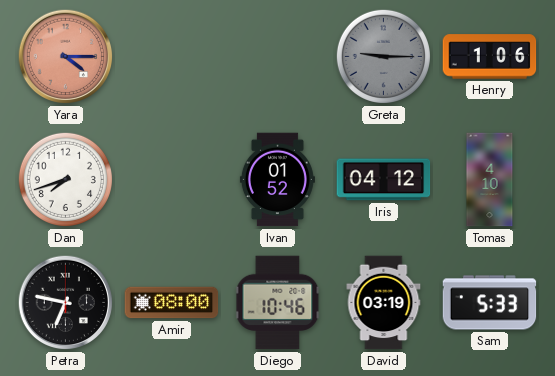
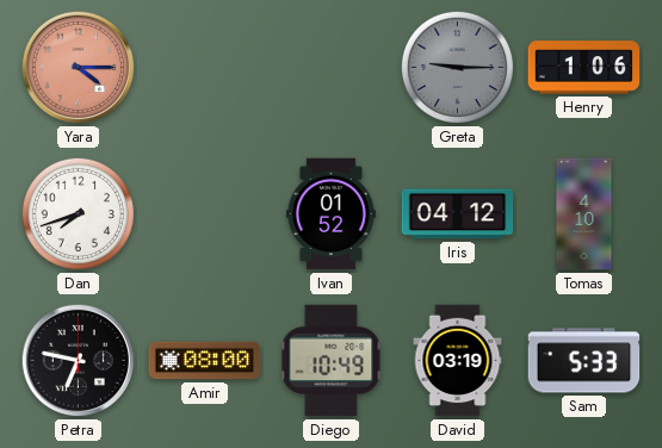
Diego: 10:46 -> 10:49 (332, 361)
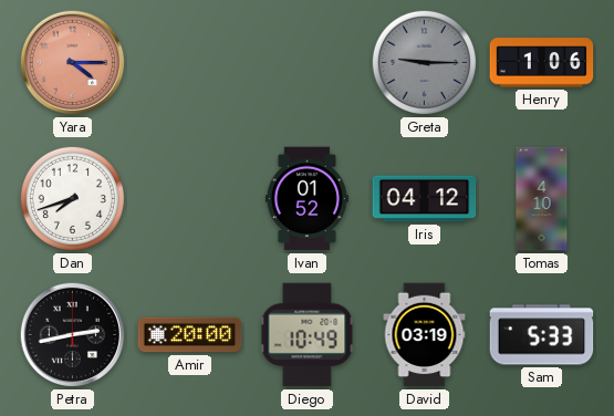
Petra: 6:47 -> 2:43 (73, 335)
Amir: 08:00 -> 20:00 (190, 335)
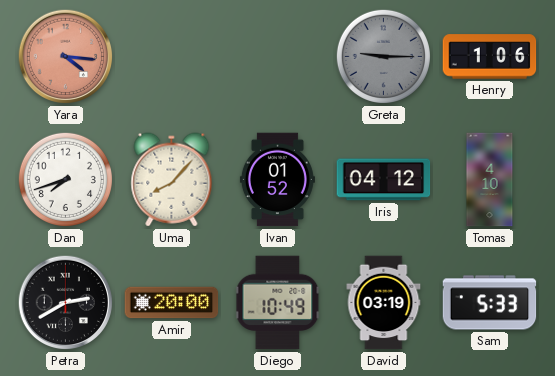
Yara: 4:15 -> 4:16 (66, 57)
Uma: none -> 8:07 (172, 180)
Petra: 2:43 -> 2:40 (66, 303)
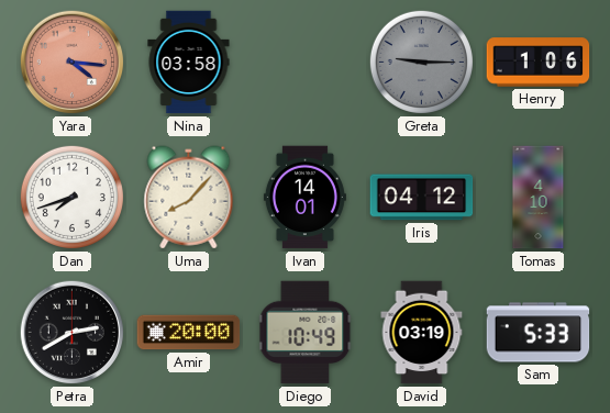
Nina: none -> 03:58 (189, 63)
Ivan: 01:52 -> 14:01 (304, 198)
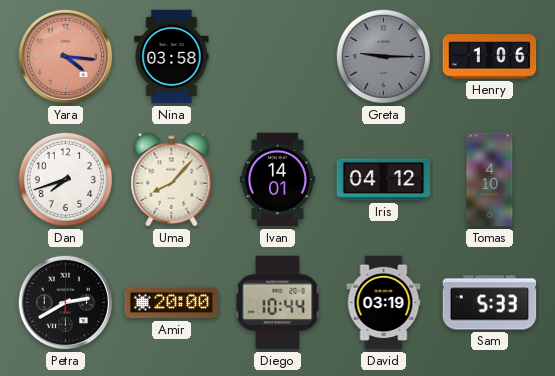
Diego: 10:49 -> 10:44 (278, 303)
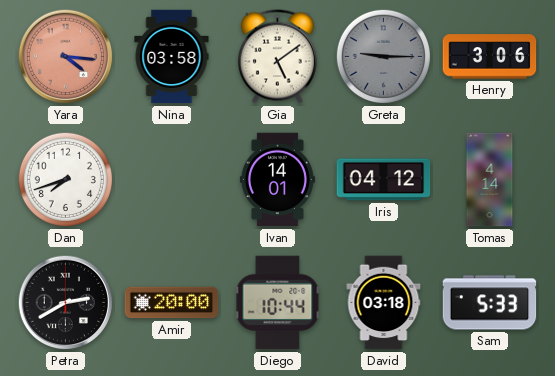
Gia: none -> 5:09 (277, 57)
Henry: 1:06 -> 3:06 (490, 57)
Uma: 8:07 -> none (172, 180)
Tomas: 4:10 -> 4:14 (490, 180)
David: 03:19 -> 03:18 (384, 303)
